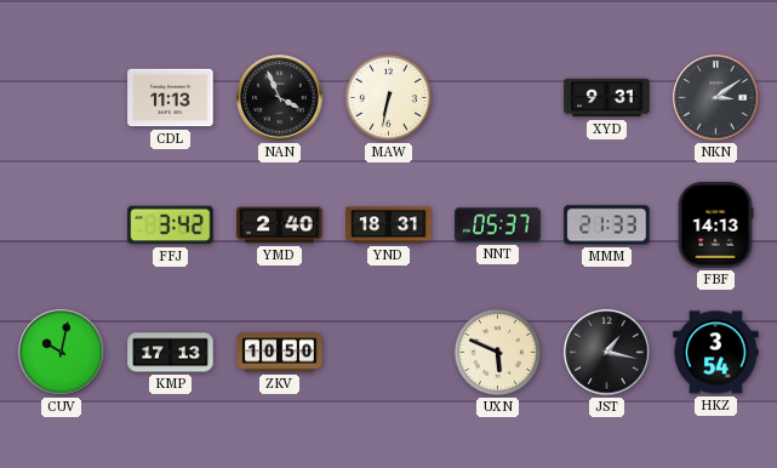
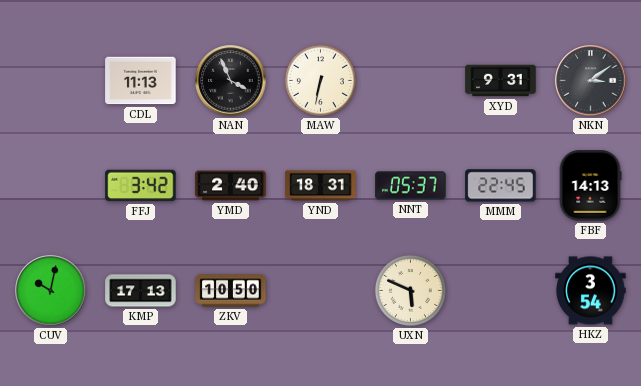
MMM: 21:33 -> 22:45 (501, 186)
JST: 1:17 -> none (607, 353)
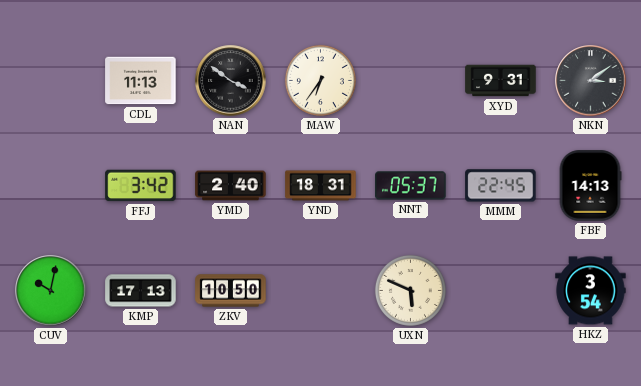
NAN: 3:56 -> 3:51 (231, 81)
MAW: 6:32 -> 6:36 (320, 80)
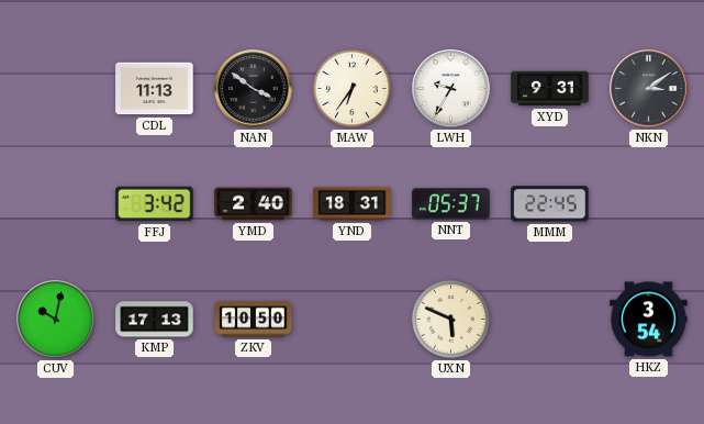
LWH: none -> 9:35 (451, 89)
FBF: 14:13 -> none (590, 186)
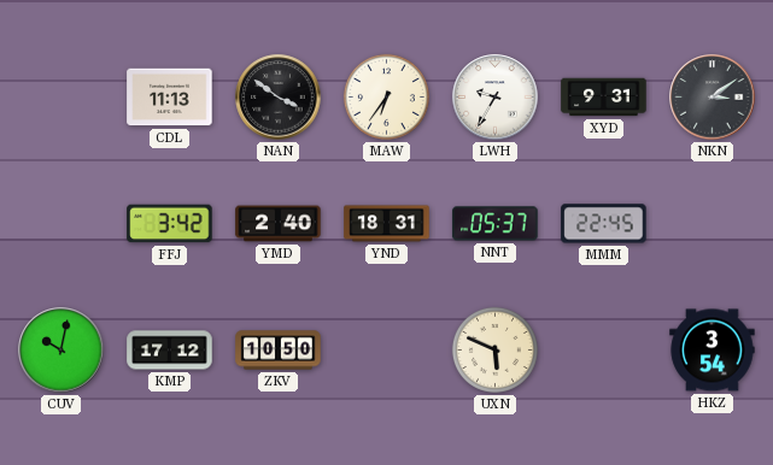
KMP: 17:13 -> 17:12 (170, 351)
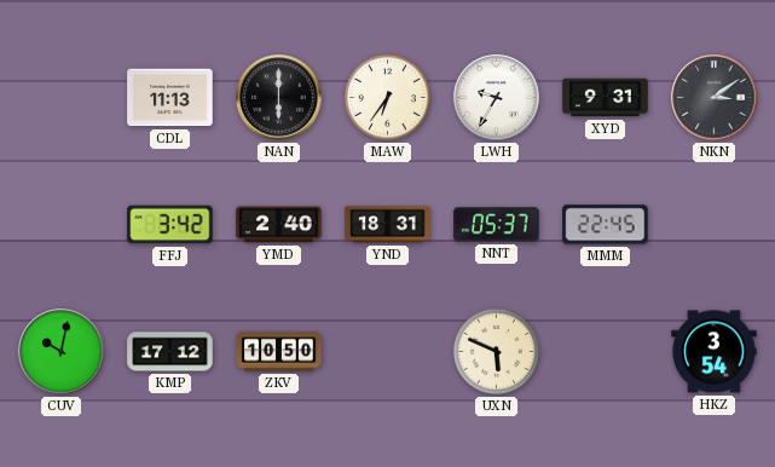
NAN: 3:51 -> 6:00 (279, 98)
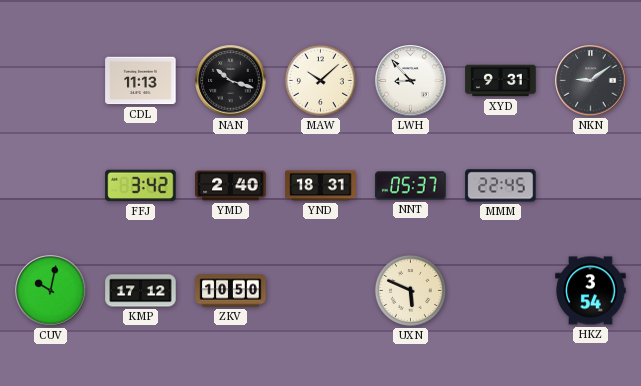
NAN: 6:00 -> 10:18 (231, 81)
MAW: 6:36 -> 10:08 (320, 80)
LWH: 9:35 -> 8:53 (411, 81)
NKN: 3:09 -> 9:09 (591, 81)
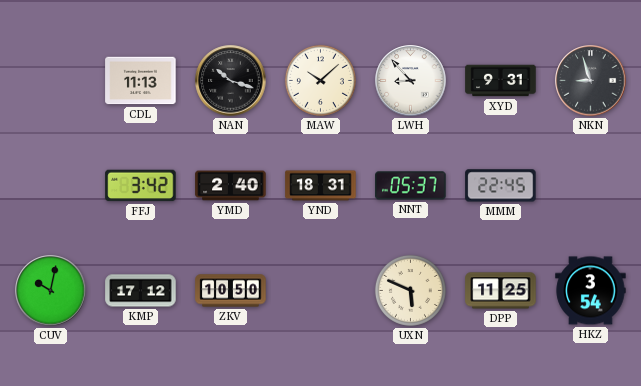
NKN: 9:09 -> 8:57 (591, 81)
DPP: none -> 11:25 (501, 291)
